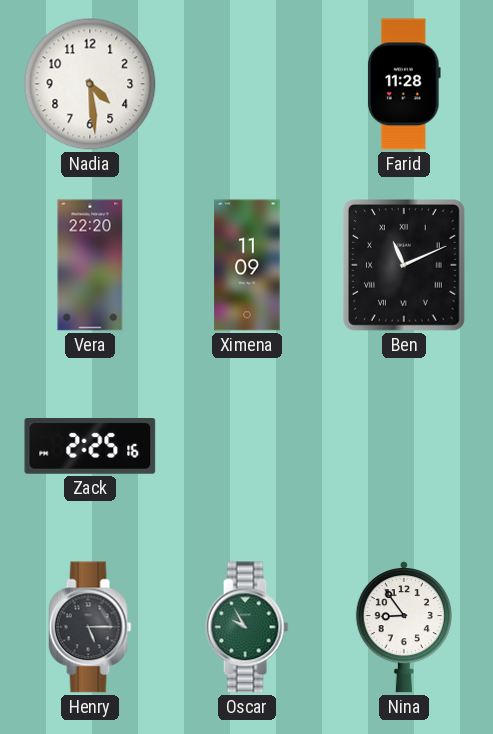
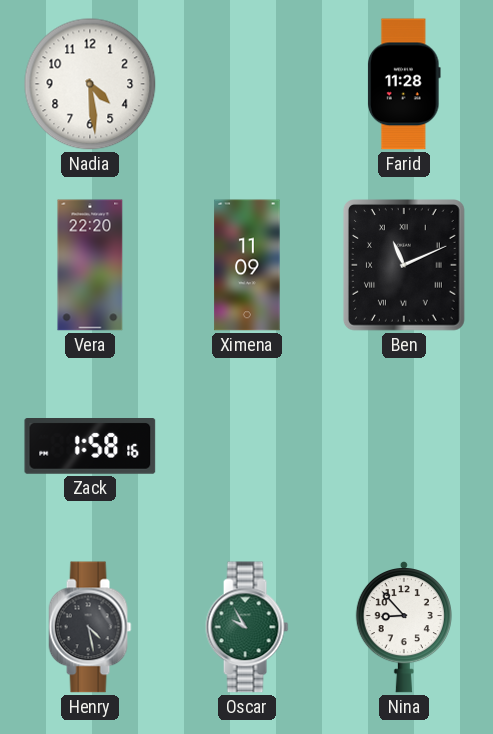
Zack: 2:25 -> 1:58 (90, 447)
Henry: 5:15 -> 4:28 (90, 627)
Nina: 8:54 -> 8:53 (404, 627)
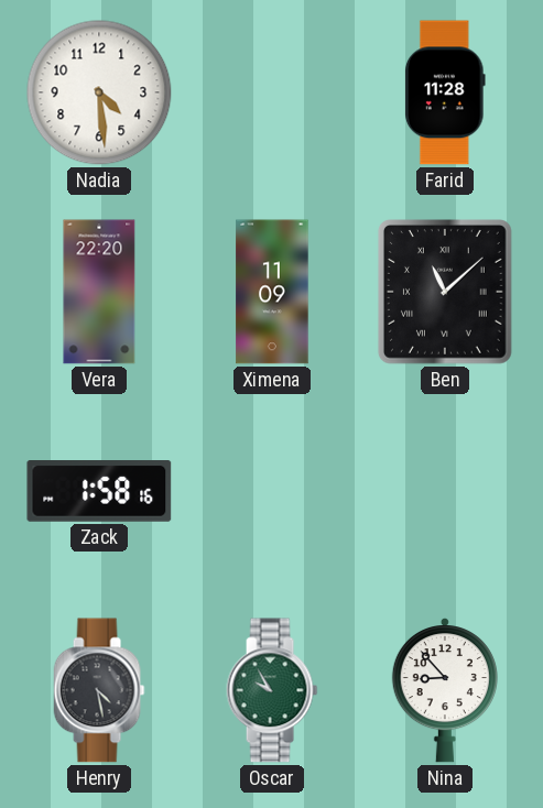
Ben: 11:11 -> 11:08 (445, 293)
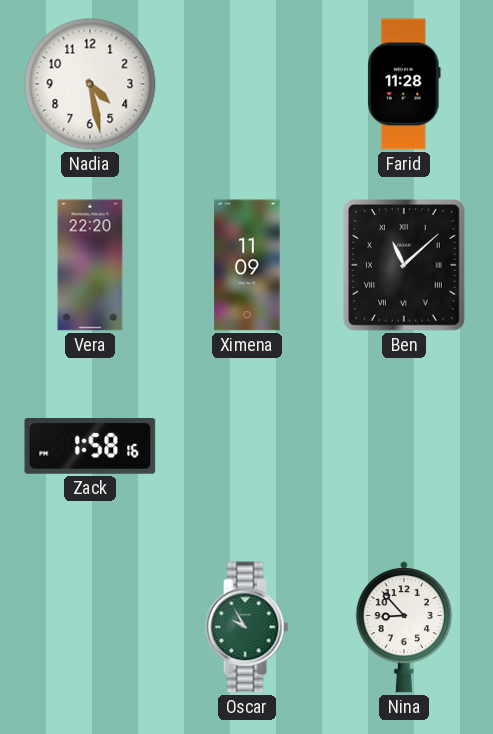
Nadia: 4:29 -> 4:28 (90, 84)
Henry: 4:28 -> none (99, 690)
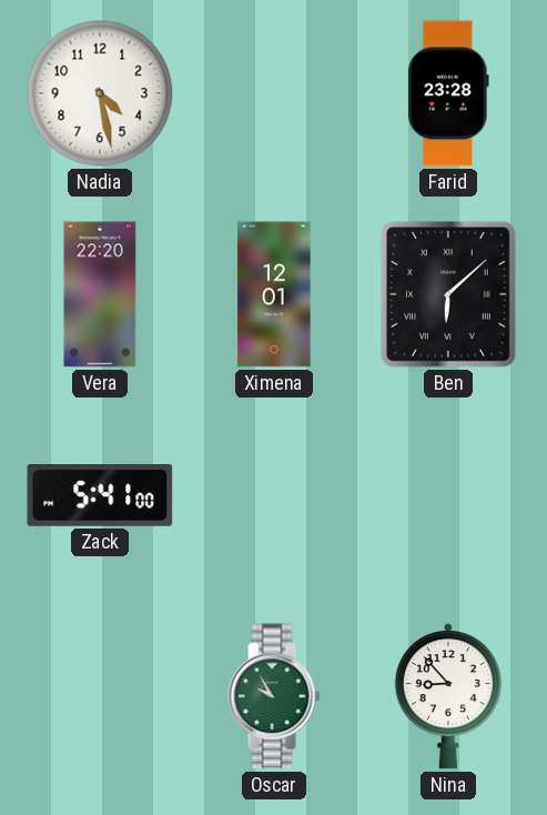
Farid: 11:28 -> 23:28 (448, 93)
Ximena: 11:09 -> 12:01 (274, 294)
Ben: 11:08 -> 6:08 (448, 295)
Zack: 1:58 -> 5:41 (100, 496)
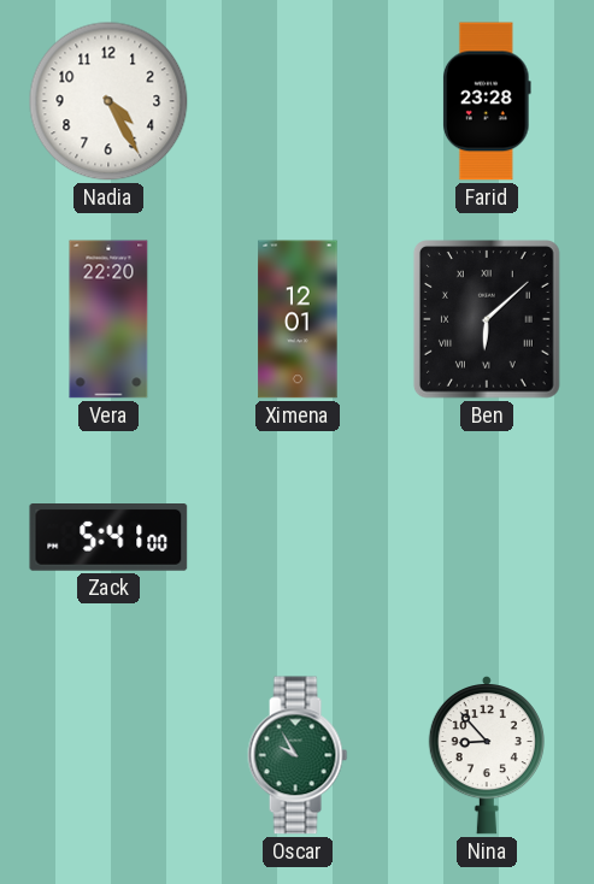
Nadia: 4:28 -> 4:25 (108, 101)
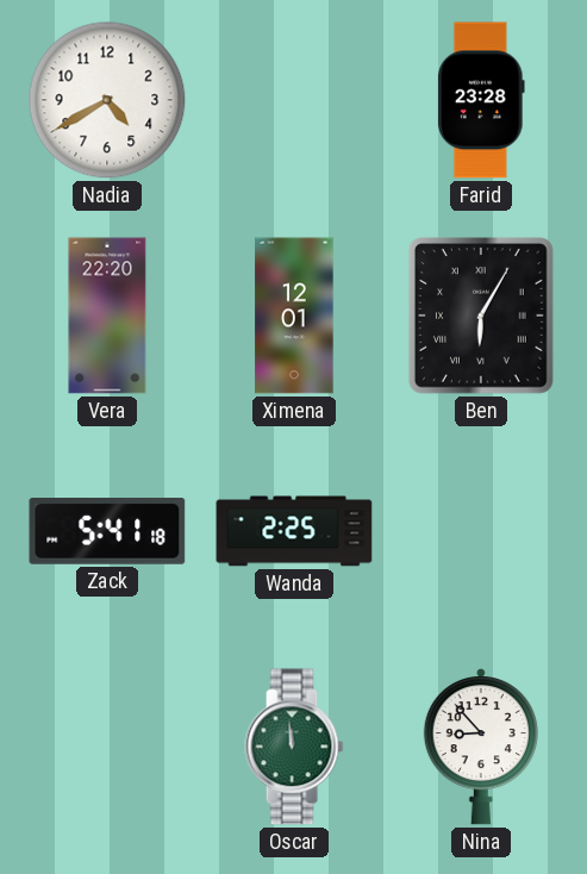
Nadia: 4:25 -> 4:40 (107, 100)
Ben: 6:08 -> 6:05 (481, 317)
Zack: 5:41:00 -> 5:41:18 (107, 532)
Wanda: none -> 2:25 (294, 531)
Oscar: 9:55 -> 11:59 (294, 747)
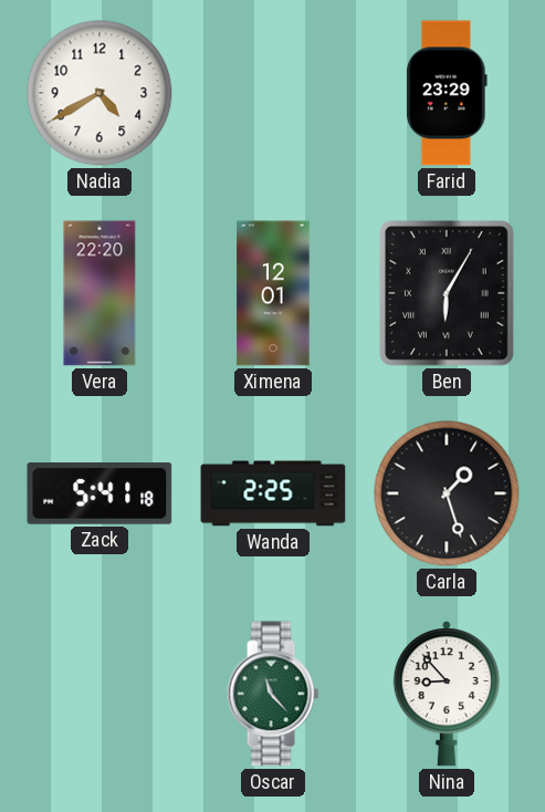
Farid: 23:28 -> 23:29 (447, 93)
Carla: none -> 1:27 (447, 493)
Oscar: 11:59 -> 11:23 (273, 694)
